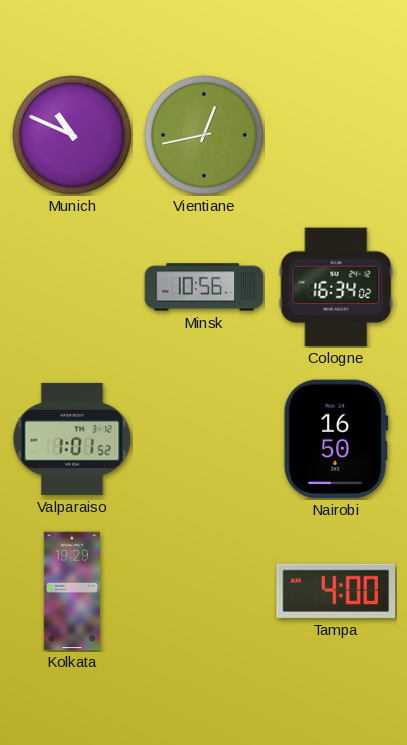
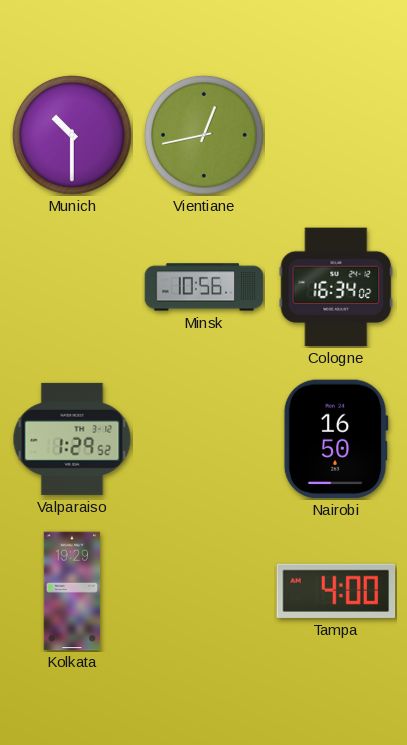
Munich: 10:49 -> 10:30 (72, 135)
Valparaiso: 1:01 -> 1:29 (72, 439)
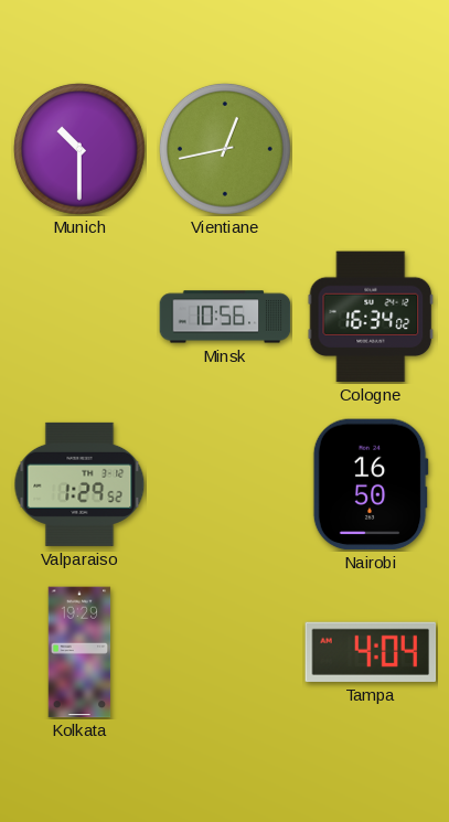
Tampa: 4:00 -> 4:04 (371, 652)
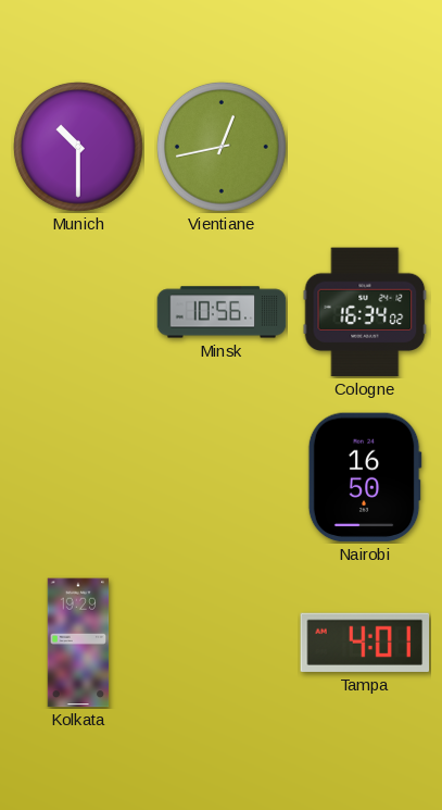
Valparaiso: 1:29 -> none (79, 484)
Tampa: 4:04 -> 4:01 (365, 643)
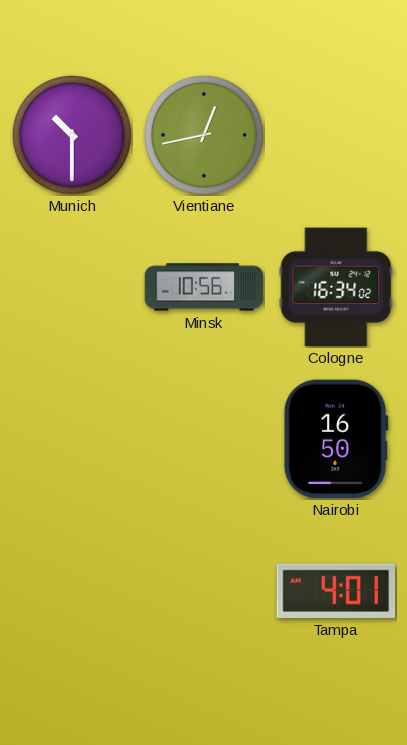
Kolkata: 19:29 -> none (78, 643)
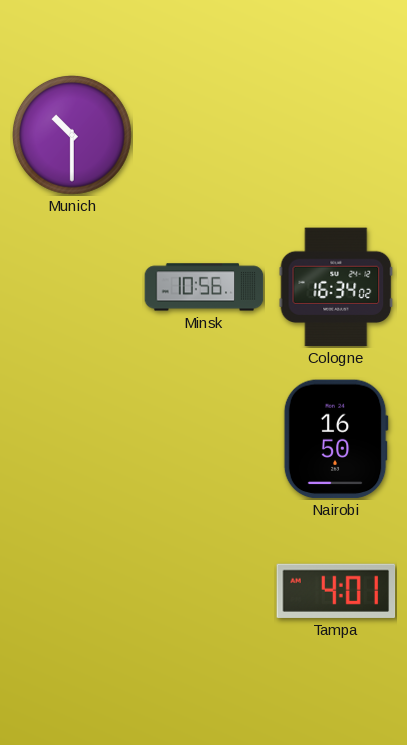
Vientiane: 12:43 -> none (204, 135)
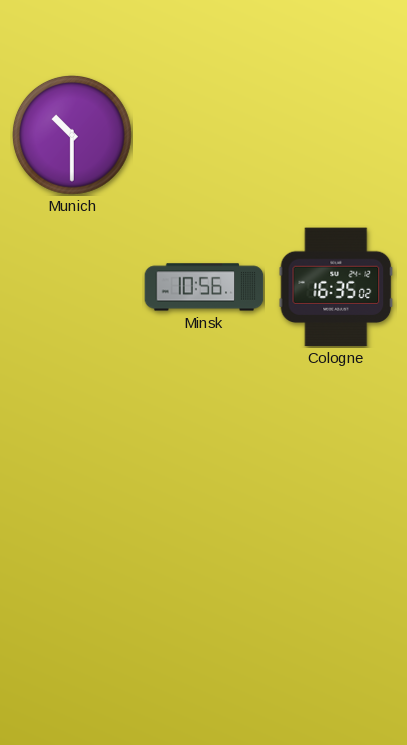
Cologne: 16:34 -> 16:35 (336, 287)
Nairobi: 16:50 -> none (336, 439)
Tampa: 4:01 -> none (336, 591)
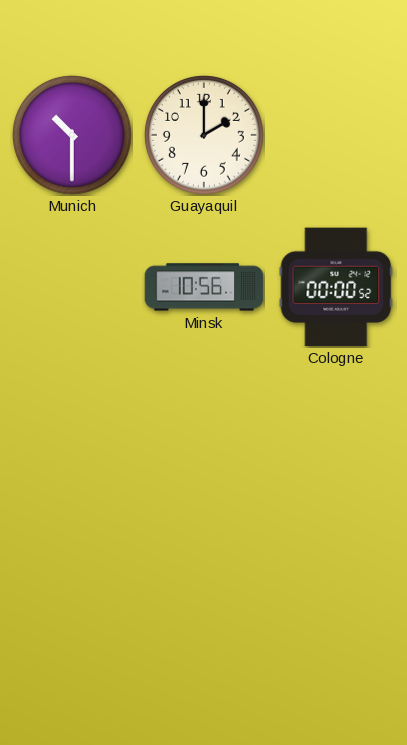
Guayaquil: none -> 2:00 (204, 135)
Cologne: 16:35 -> 00:00 (336, 287)
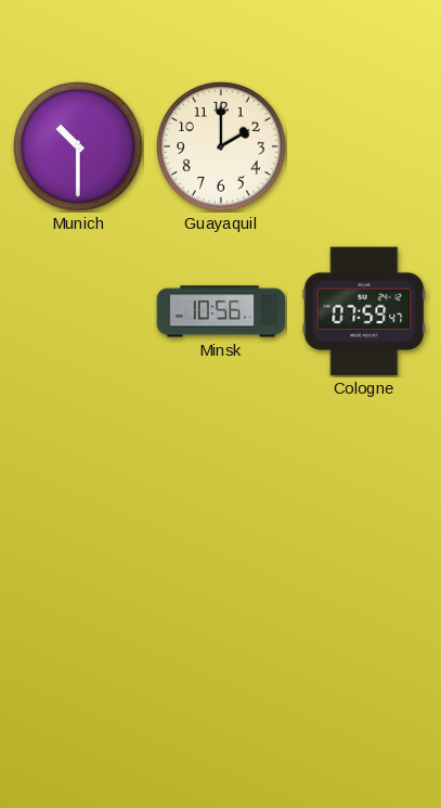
Cologne: 00:00 -> 07:59 (364, 311)
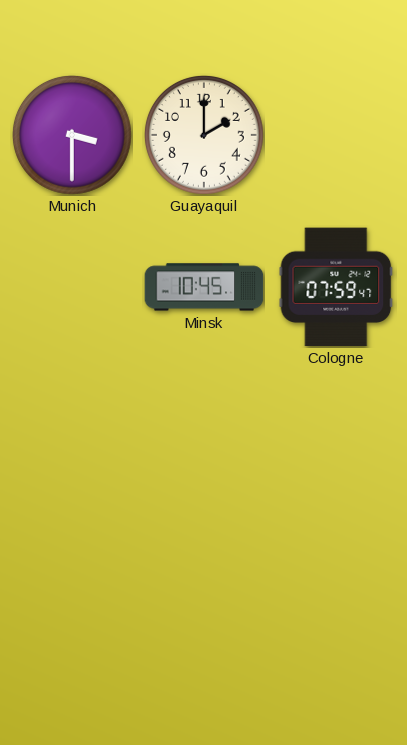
Munich: 10:30 -> 3:30 (72, 135)
Minsk: 10:56 -> 10:45 (204, 287)
